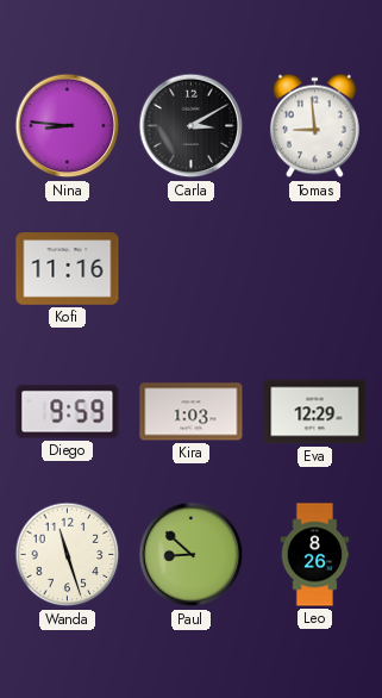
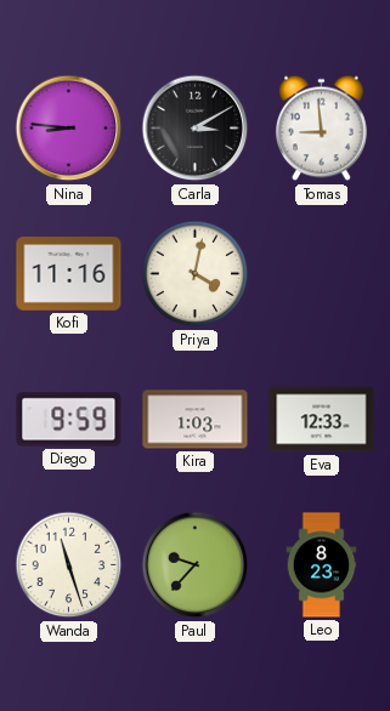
Priya: none -> 4:02 (196, 274)
Eva: 12:29 -> 12:33 (322, 420)
Paul: 8:52 -> 9:37 (196, 565)
Leo: 8:26 -> 8:23 (322, 565)
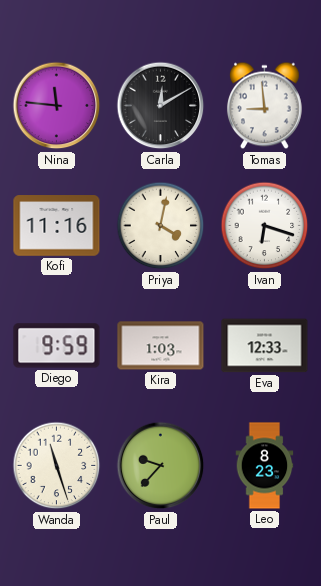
Nina: 8:46 -> 11:46 (57, 106)
Carla: 3:10 -> 12:10 (161, 106)
Ivan: none -> 6:18 (265, 226)
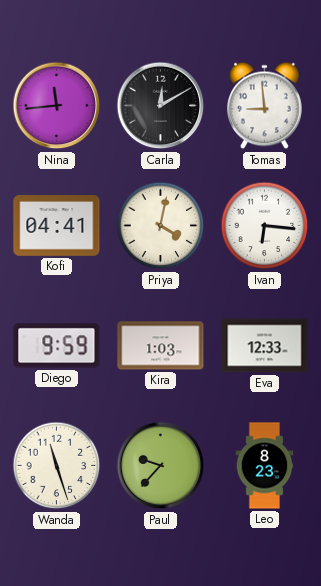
Nina: 11:46 -> 11:44 (57, 106)
Kofi: 11:16 -> 04:41 (57, 226)
Ivan: 6:18 -> 6:16 (265, 226)
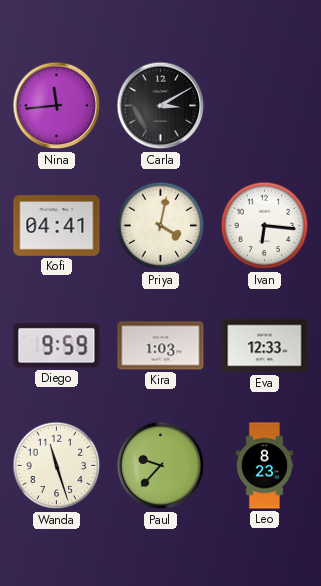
Carla: 12:10 -> 3:10 (161, 106)
Tomas: 8:59 -> none (264, 106)
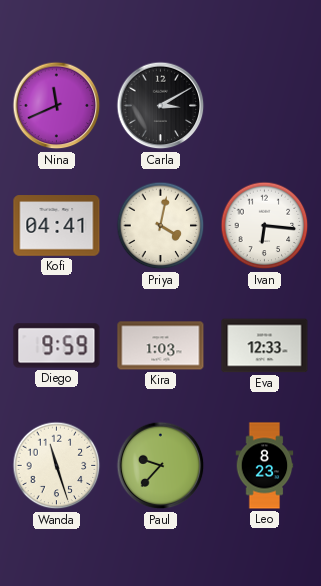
Nina: 11:44 -> 11:41 (57, 106)
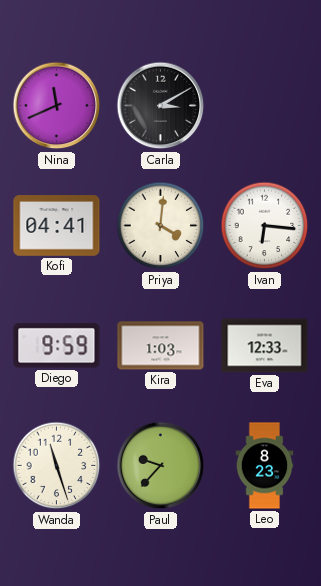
Priya: 4:02 -> 4:01 (161, 226)
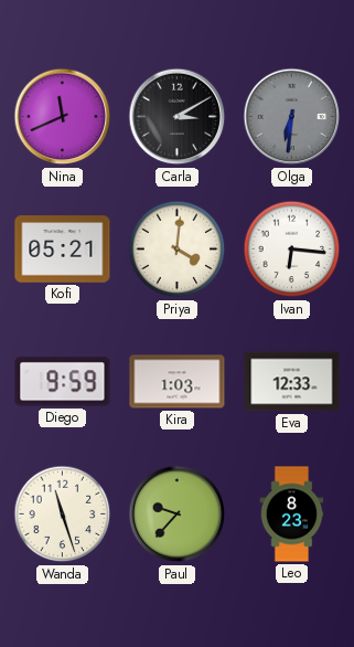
Olga: none -> 6:31 (292, 117)
Kofi: 04:41 -> 05:21 (63, 250)
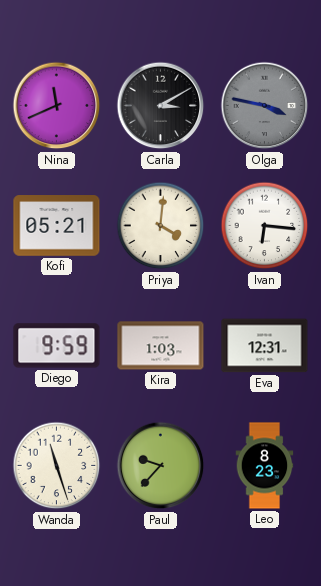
Olga: 6:31 -> 3:47 (265, 106)
Eva: 12:33 -> 12:31 (265, 346)
